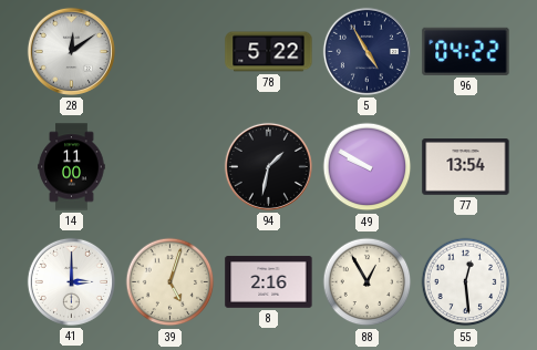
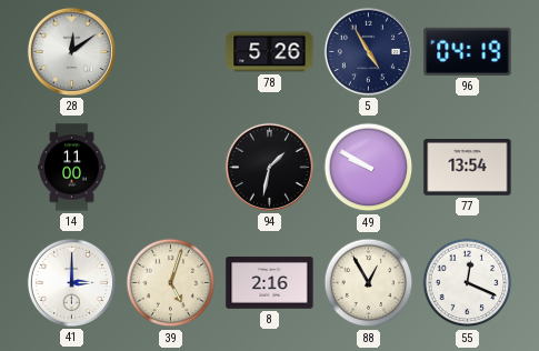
78: 5:22 -> 5:26 (270, 52)
96: 04:22 -> 04:19 (468, 51)
55: 12:29 -> 12:19 (468, 283)
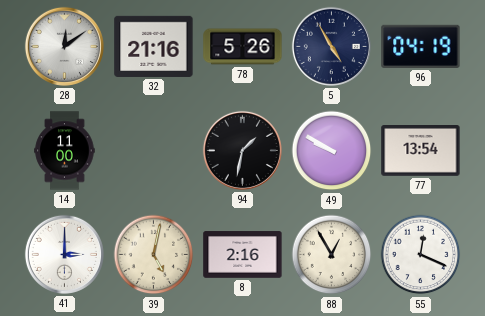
32: none -> 21:16 (154, 46)
39: 5:03 -> 5:02 (154, 255)
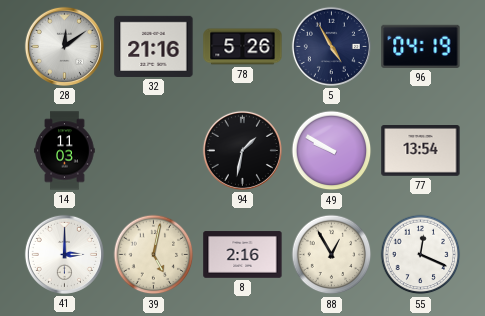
14: 11:00 -> 11:03 (65, 151)
